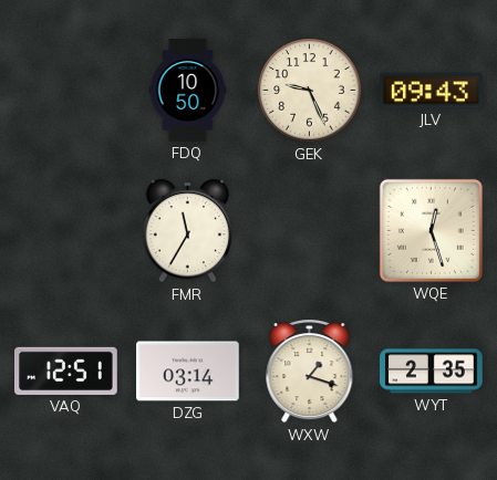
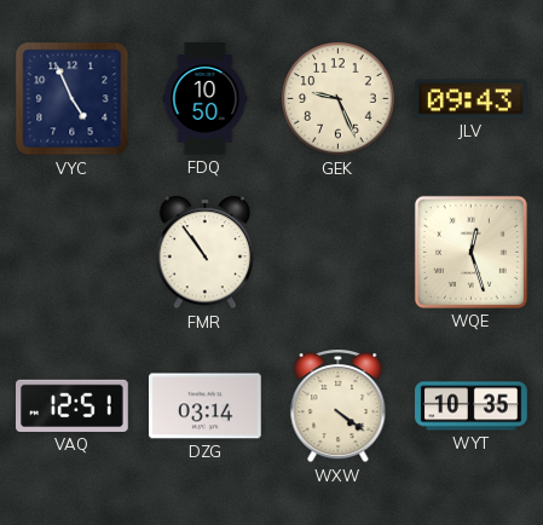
VYC: none -> 4:56 (73, 99)
FMR: 11:35 -> 10:54 (206, 253)
WXW: 1:18 -> 4:21 (339, 406)
WYT: 2:35 -> 10:35 (472, 406)
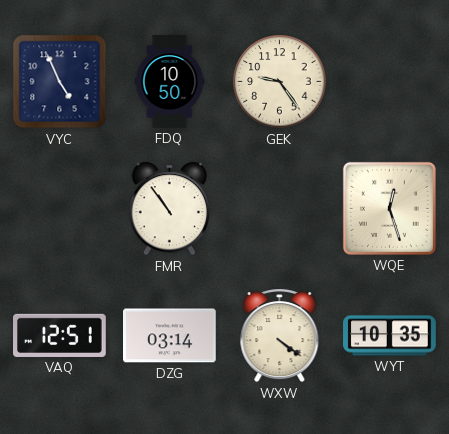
GEK: 9:26 -> 9:24 (280, 82)
JLV: 09:43 -> none (472, 99)
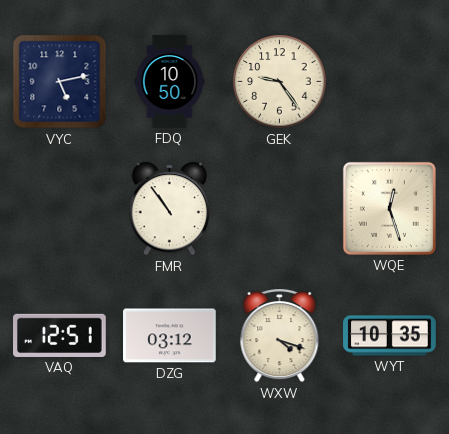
VYC: 4:56 -> 5:13 (60, 82)
DZG: 03:14 -> 03:12 (170, 336)
WXW: 4:21 -> 4:18 (280, 336)
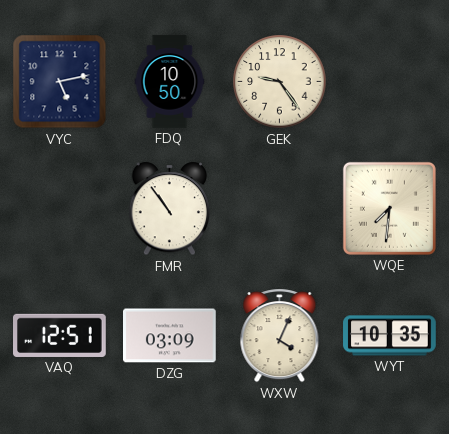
WQE: 12:27 -> 7:31 (389, 208)
DZG: 03:12 -> 03:09 (170, 336)
WXW: 4:18 -> 4:04 (280, 336)
